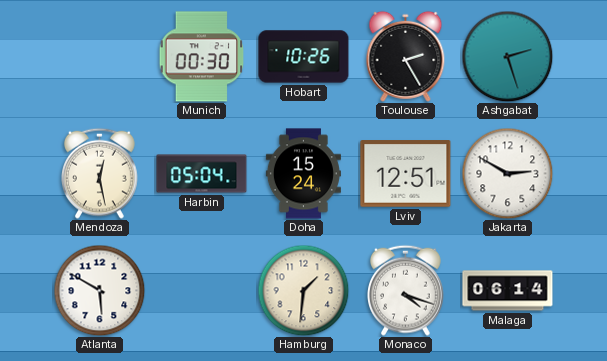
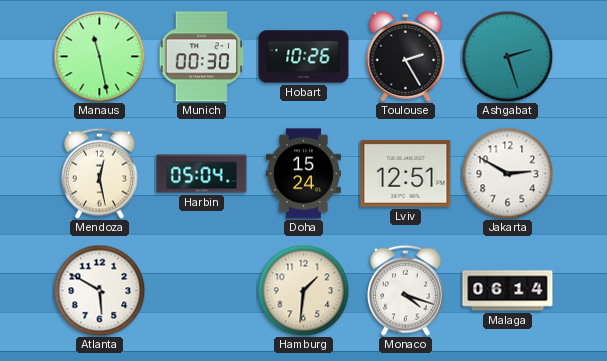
Manaus: none -> 11:28 (99, 56)
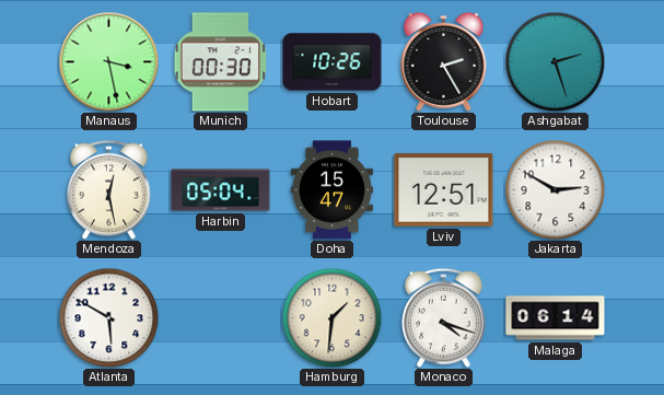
Manaus: 11:28 -> 3:28 (108, 61)
Doha: 15:24 -> 15:47 (331, 190)
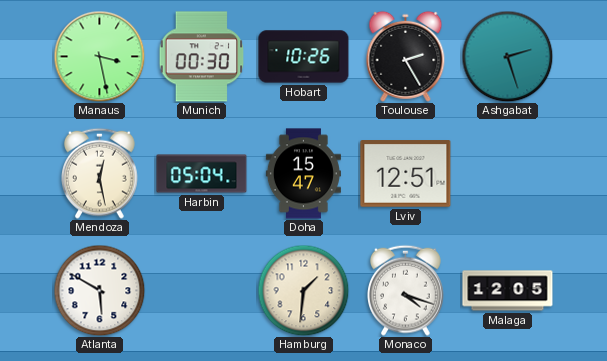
Jakarta: 2:50 -> none (555, 189)
Malaga: 06:14 -> 12:05 (508, 291)
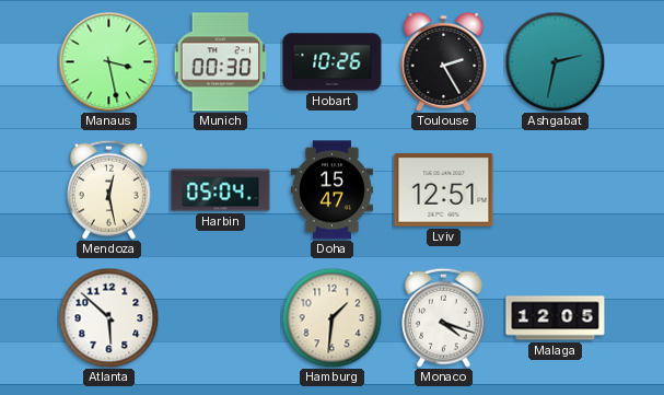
Ashgabat: 2:27 -> 2:32 (555, 61)
Atlanta: 5:50 -> 5:52 (108, 317)
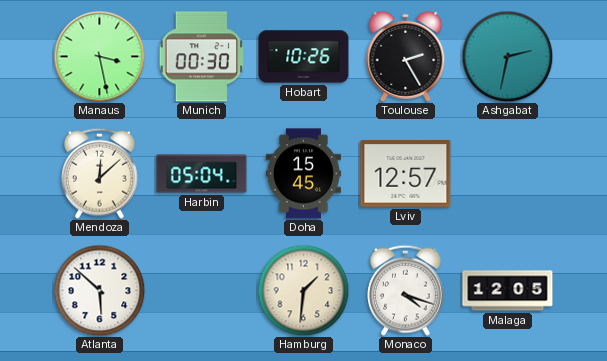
Mendoza: 12:28 -> 12:08 (100, 173)
Doha: 15:47 -> 15:45 (303, 174)
Lviv: 12:51 -> 12:57 (406, 174)
